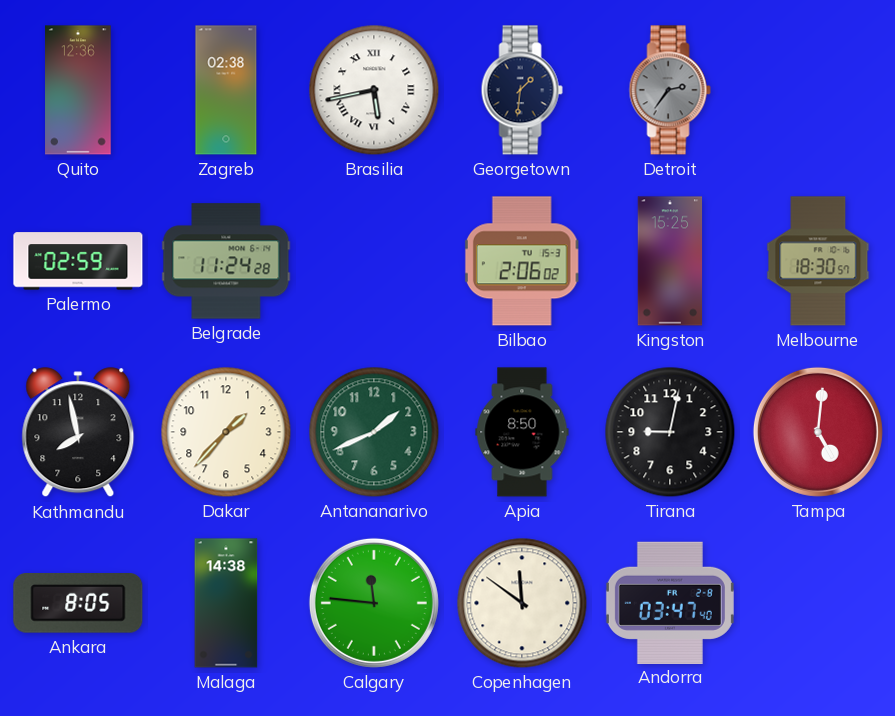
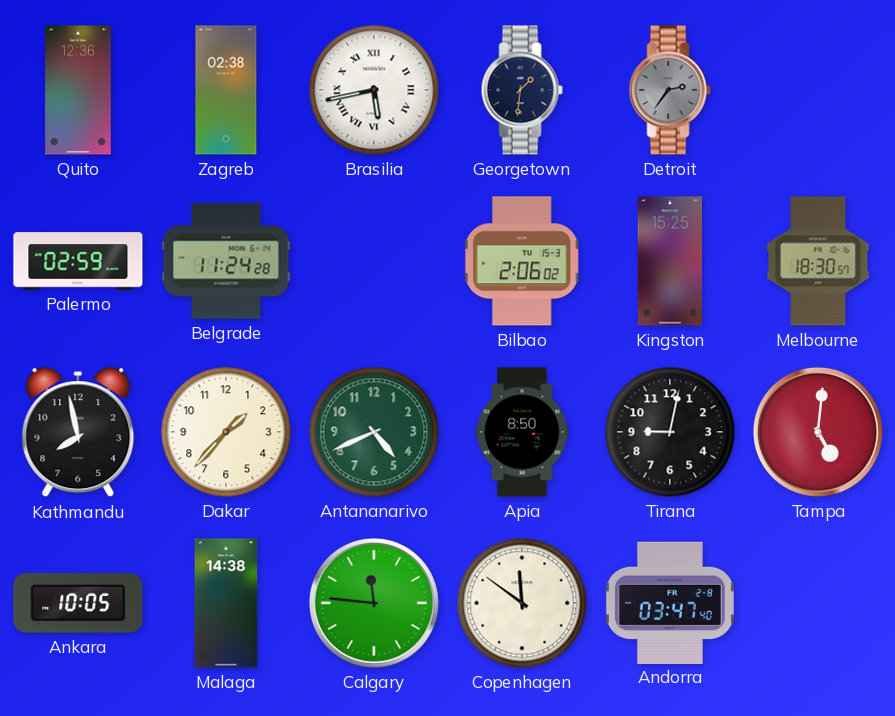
Antananarivo: 1:41 -> 4:41 (374, 432)
Ankara: 8:05 -> 10:05 (78, 604)
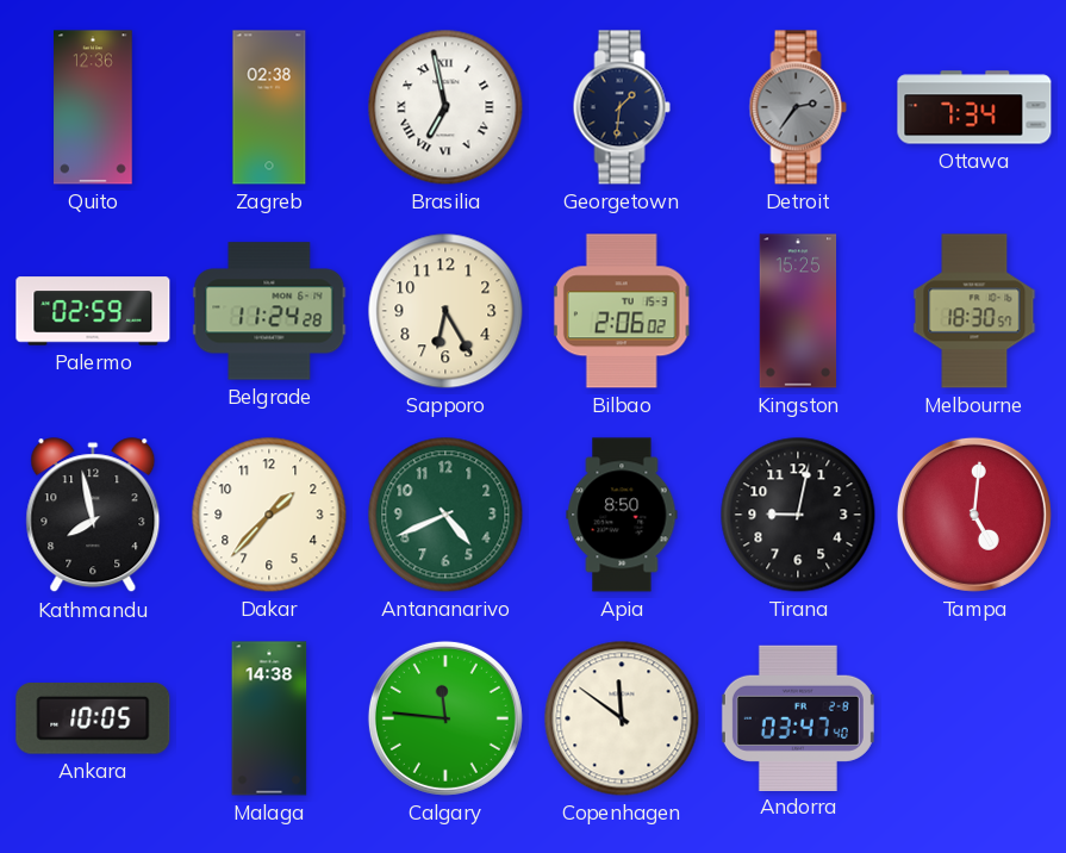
Brasilia: 5:43 -> 6:58 (445, 107)
Ottawa: none -> 7:34 (974, 107)
Sapporo: none -> 6:25 (445, 311)
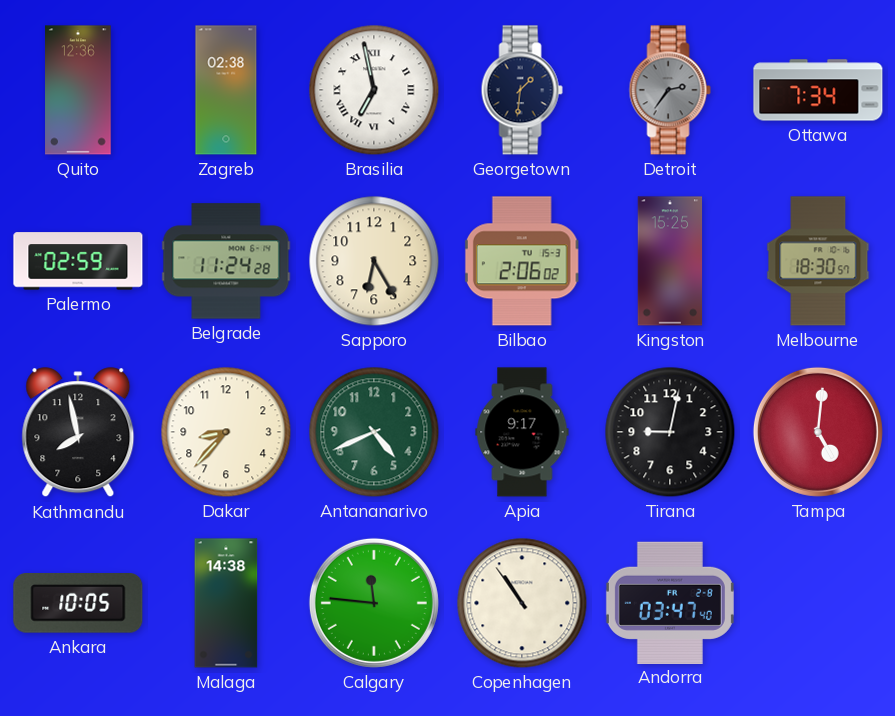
Dakar: 1:37 -> 8:37 (226, 432)
Apia: 8:50 -> 9:17 (522, 432)
Copenhagen: 11:51 -> 10:54 (522, 603)
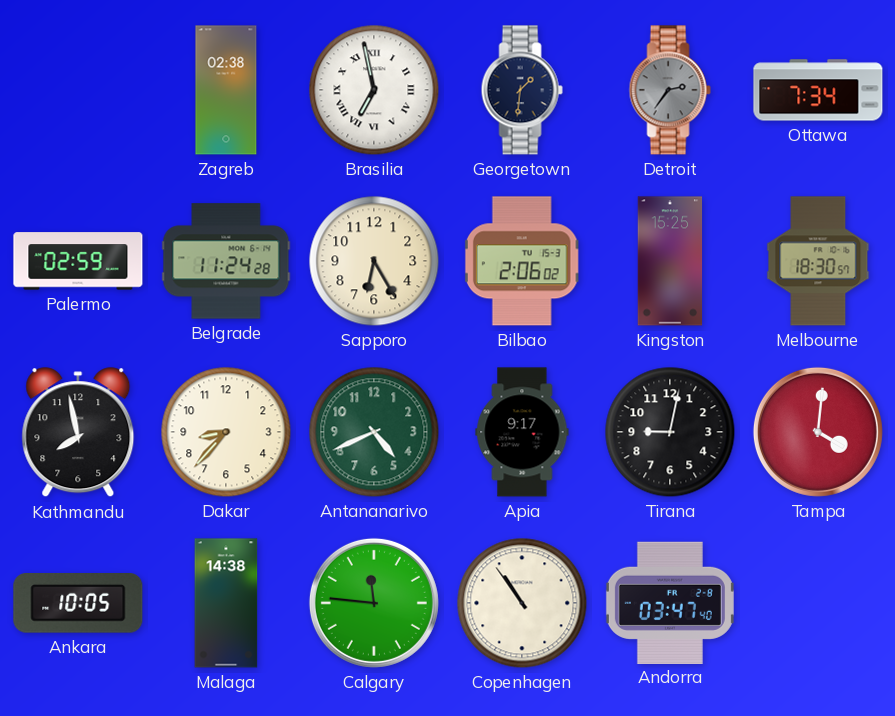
Quito: 12:36 -> none (78, 90)
Tampa: 5:01 -> 4:01 (818, 432)
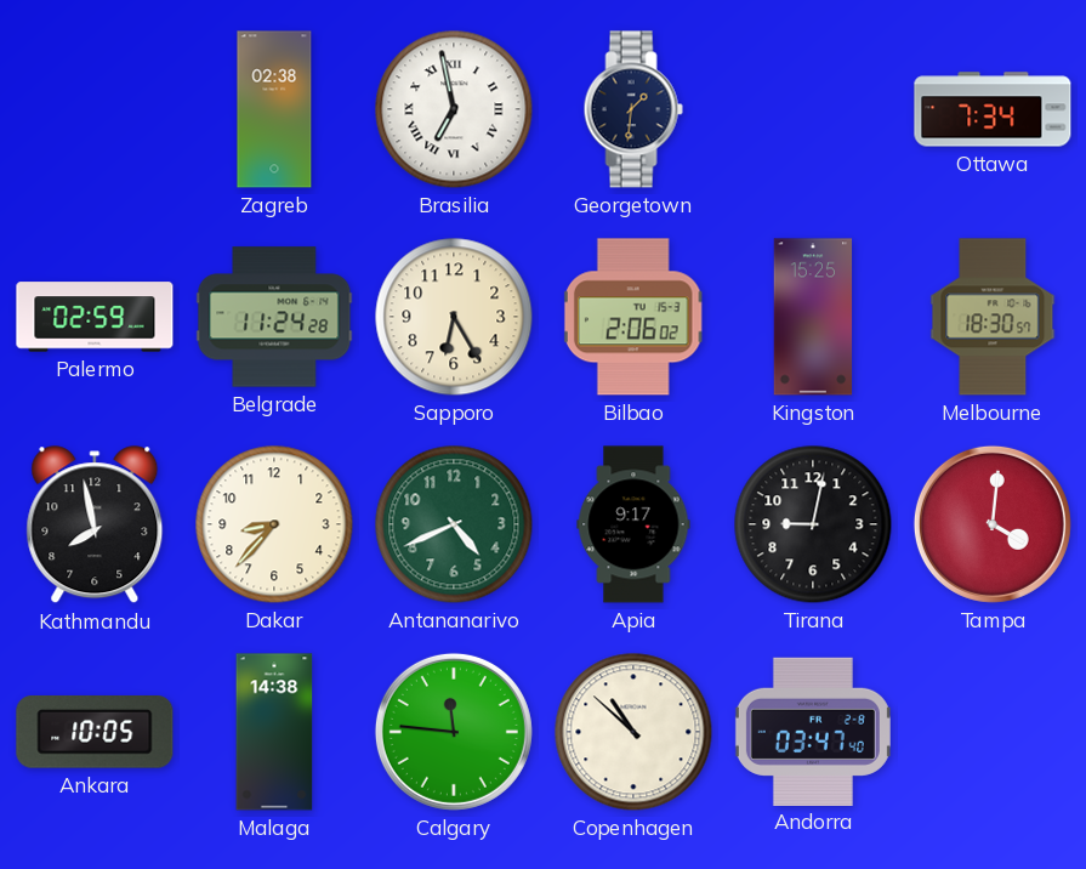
Detroit: 2:36 -> none (670, 90)
Copenhagen: 10:54 -> 10:52 (633, 732)
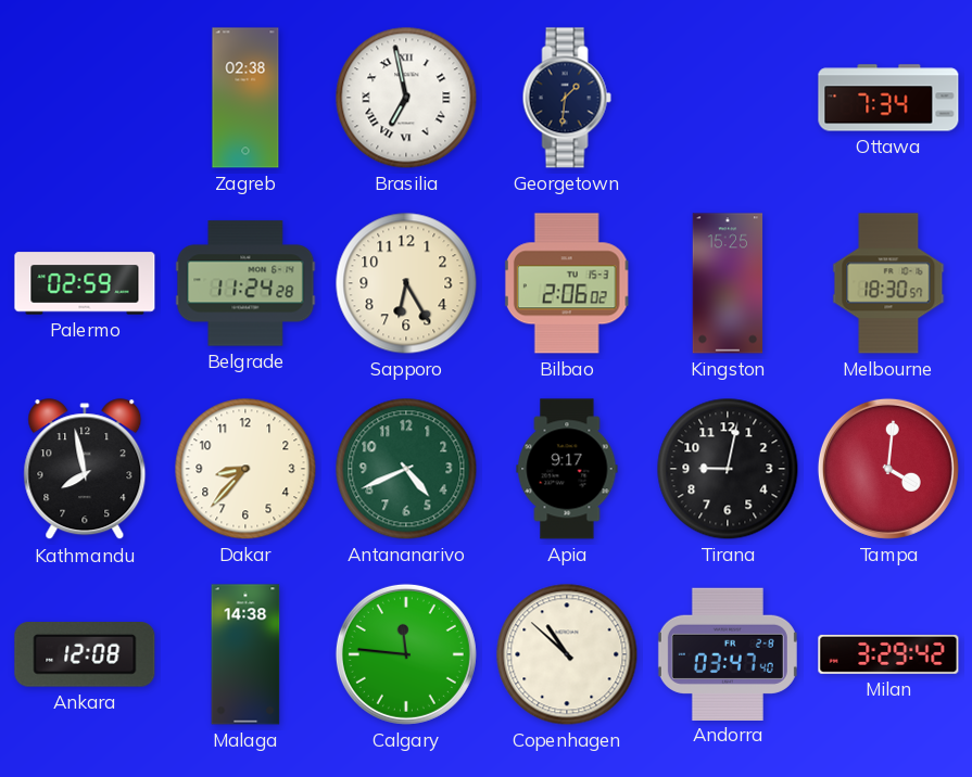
Ankara: 10:05 -> 12:08 (85, 655)
Milan: none -> 3:29 (888, 654)
